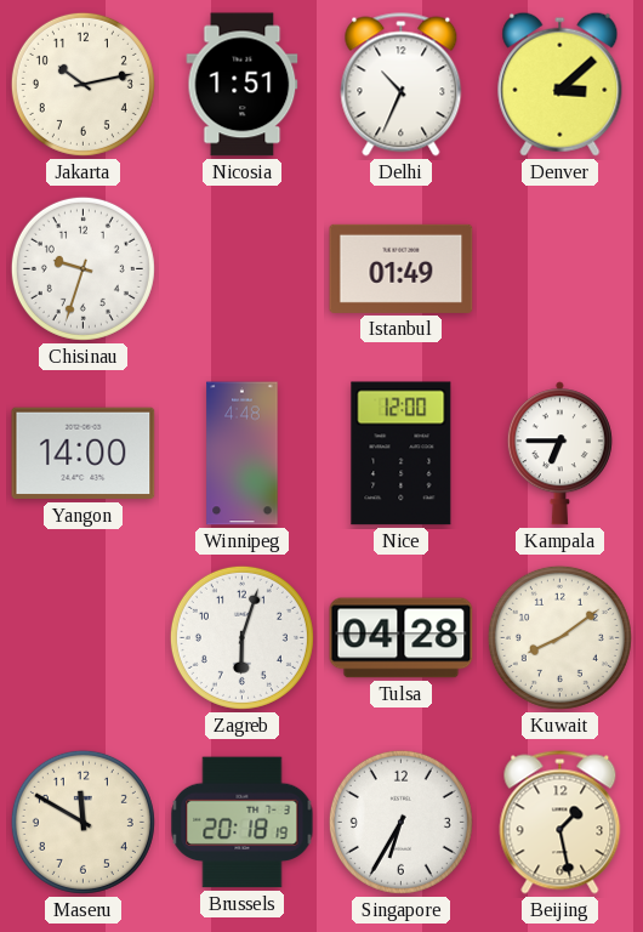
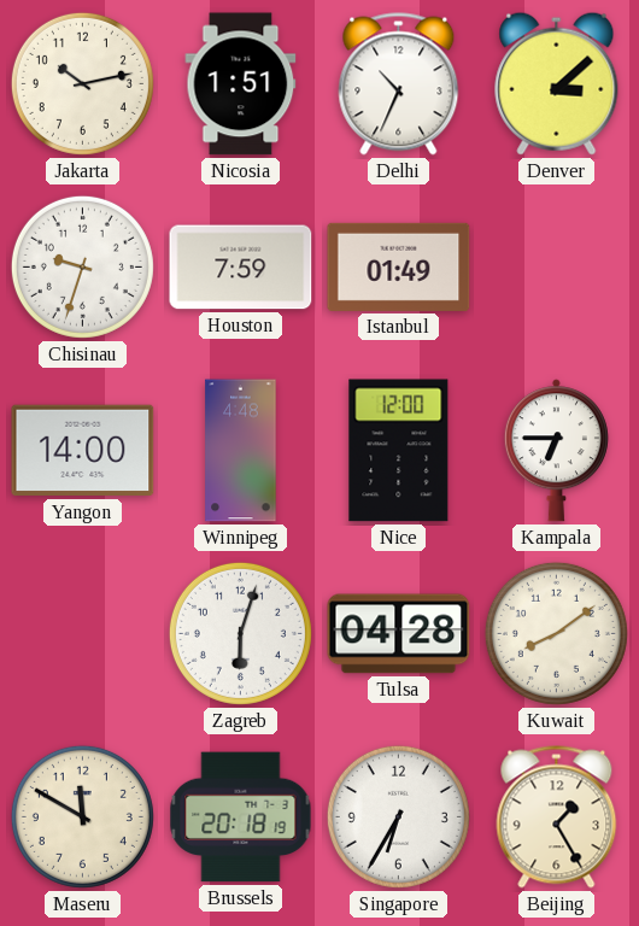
Houston: none -> 7:59 (241, 268)
Beijing: 1:28 -> 1:25 (557, 817)
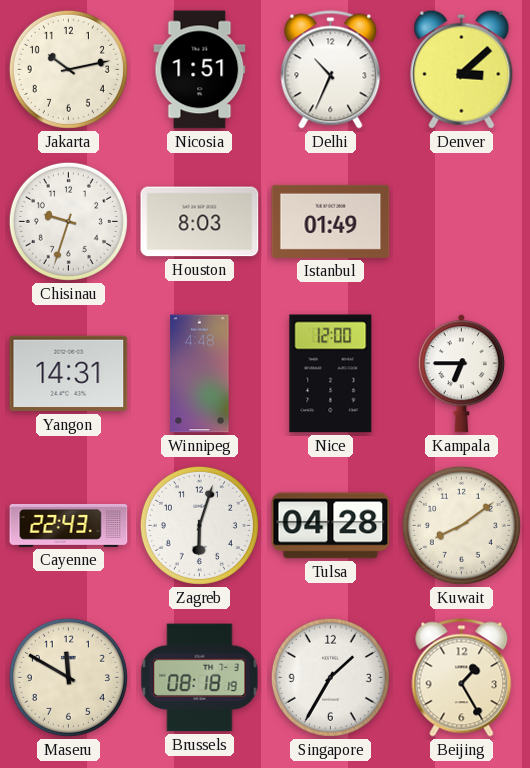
Houston: 7:59 -> 8:03 (200, 222)
Yangon: 14:00 -> 14:31 (69, 374)
Cayenne: none -> 22:43 (69, 525)
Brussels: 20:18 -> 08:18 (200, 678)
Singapore: 6:35 -> 1:35 (330, 677)
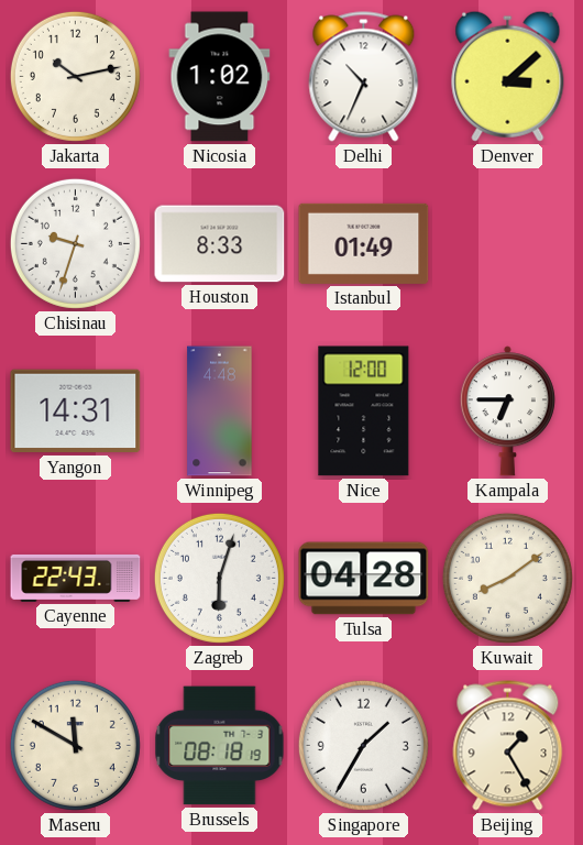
Nicosia: 1:51 -> 1:02 (220, 77)
Houston: 8:03 -> 8:33 (220, 244)
